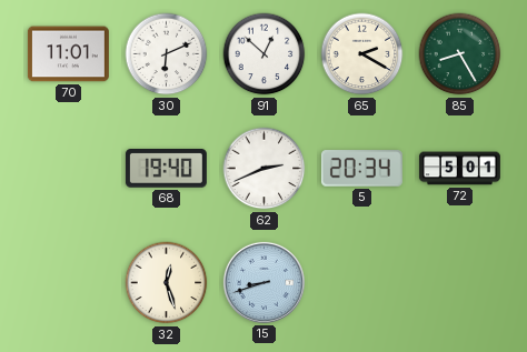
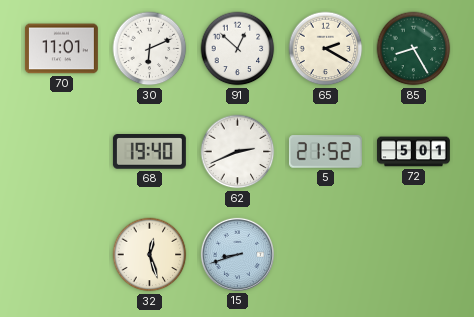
5: 20:34 -> 21:52 (325, 152)
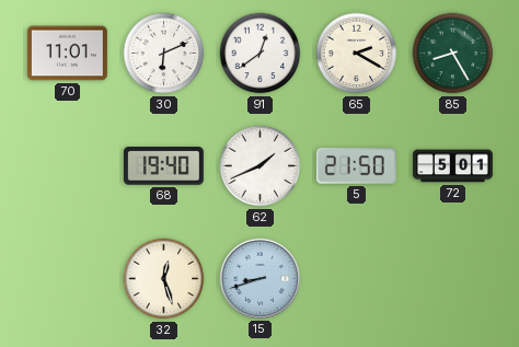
91: 12:52 -> 12:39 (261, 54)
62: 2:41 -> 1:41 (261, 166)
5: 21:52 -> 21:50 (356, 166)
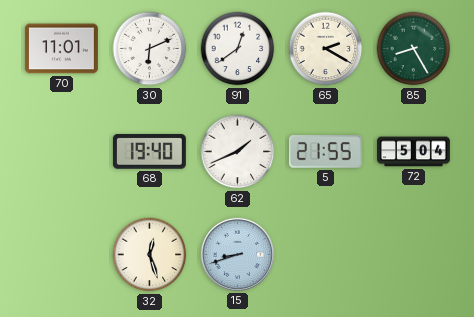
5: 21:50 -> 21:55 (325, 152)
72: 5:01 -> 5:04 (413, 152)
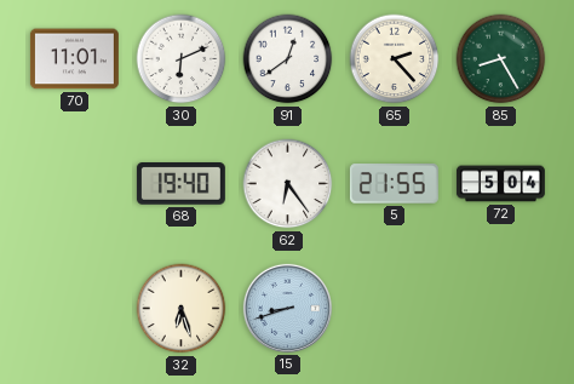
65: 2:20 -> 2:23 (395, 59)
62: 1:41 -> 6:24 (288, 184)
32: 12:27 -> 6:27 (182, 309)
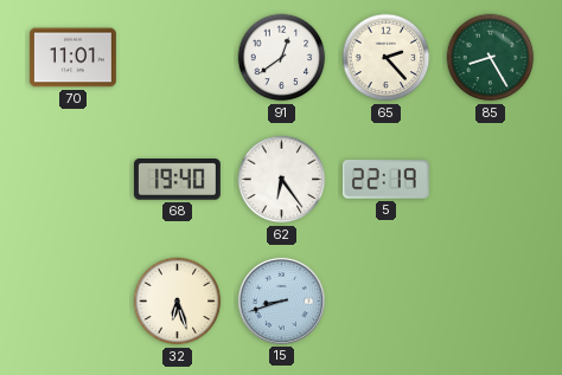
30: 6:11 -> none (182, 59)
5: 21:55 -> 22:19 (385, 180)
72: 5:04 -> none (500, 184)
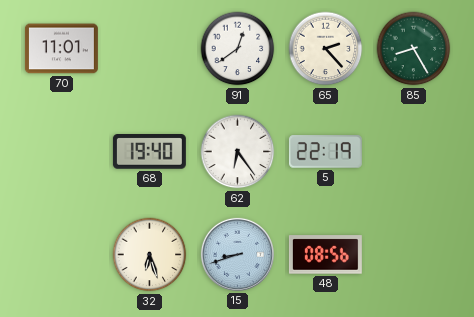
48: none -> 08:56 (325, 255)
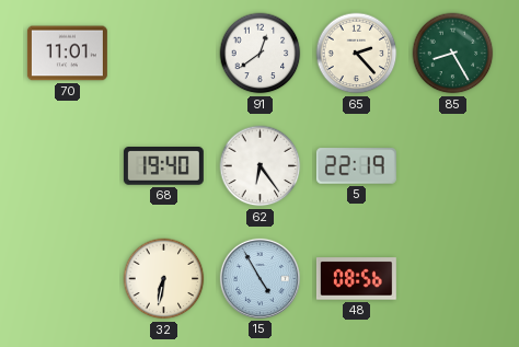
32: 6:27 -> 6:32 (164, 279)
15: 8:42 -> 4:55 (259, 278)
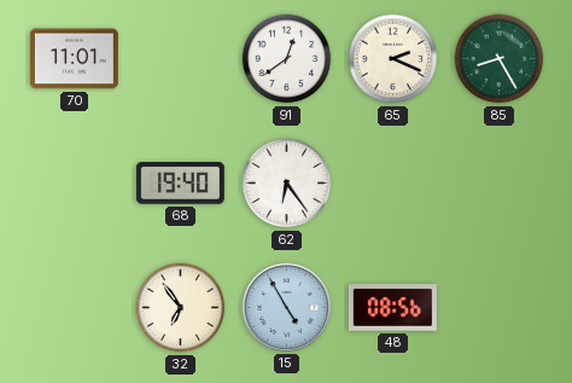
65: 2:23 -> 2:19 (393, 59)
5: 22:19 -> none (356, 166)
32: 6:32 -> 6:54 (181, 308)
